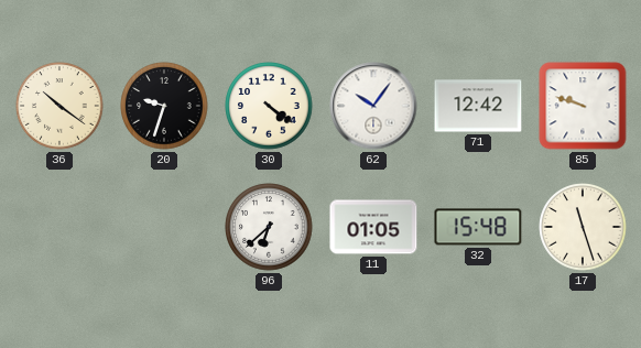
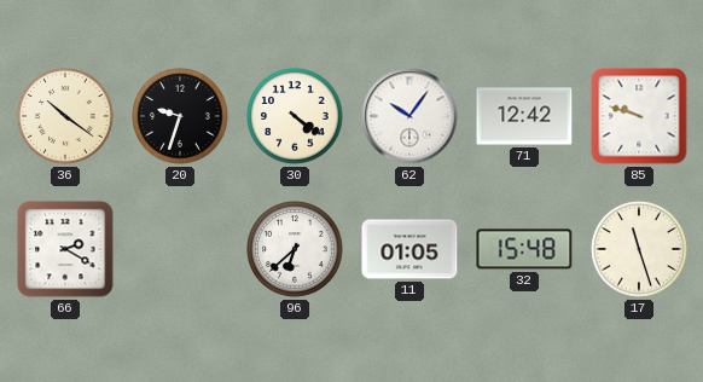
66: none -> 2:20 (65, 249)
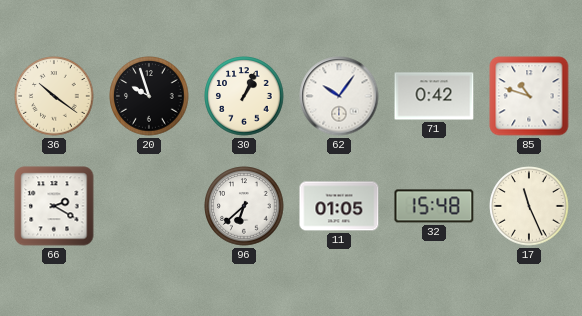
20: 9:33 -> 9:57 (149, 96)
30: 4:21 -> 1:04 (244, 96)
71: 12:42 -> 0:42 (434, 96)
85: 9:48 -> 10:48 (529, 96)
17: 11:27 -> 11:26 (529, 206)
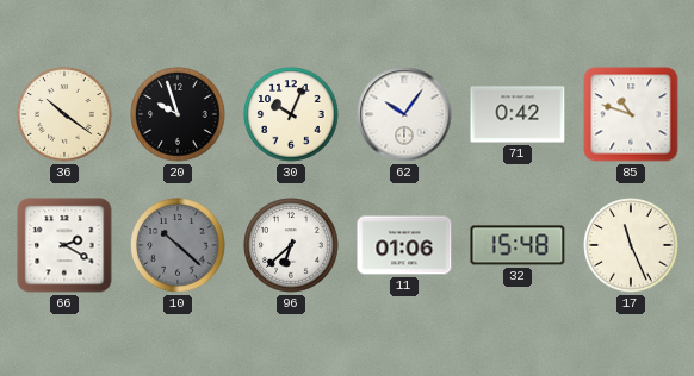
30: 1:04 -> 10:04 (291, 114)
10: none -> 10:22 (178, 245)
11: 01:05 -> 01:06 (404, 245)
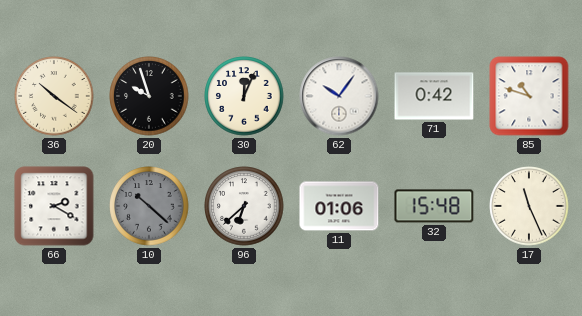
30: 10:04 -> 12:04 (244, 96)
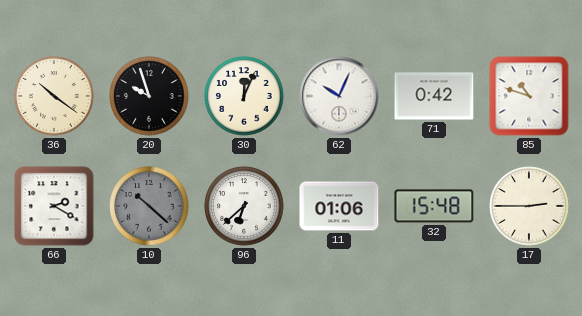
62: 10:06 -> 10:04 (339, 96)
17: 11:26 -> 2:45 (529, 206)
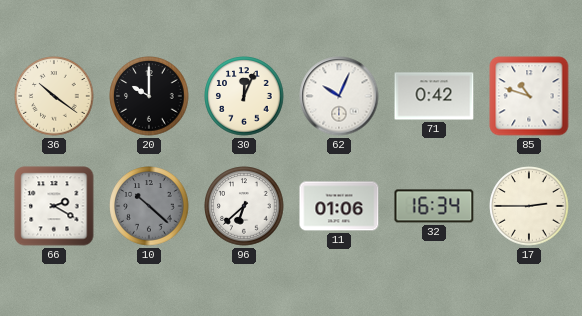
20: 9:57 -> 10:00 (149, 96)
32: 15:48 -> 16:34 (434, 206)
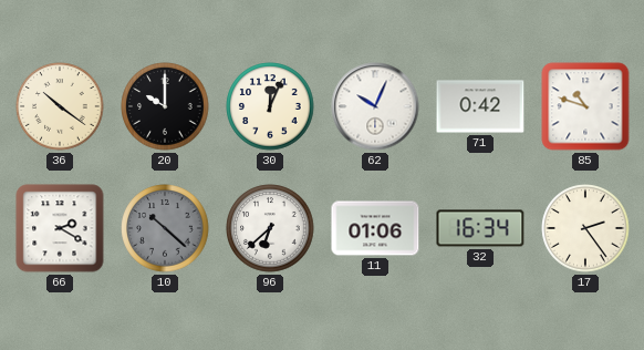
17: 2:45 -> 2:24 (585, 228)
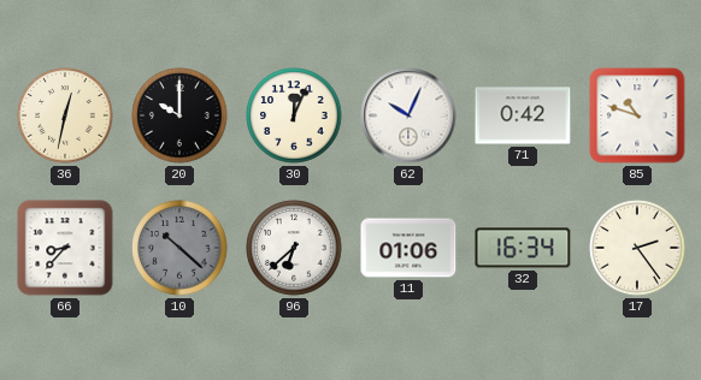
36: 10:21 -> 12:32 (65, 115)
66: 2:20 -> 8:37 (65, 248)
